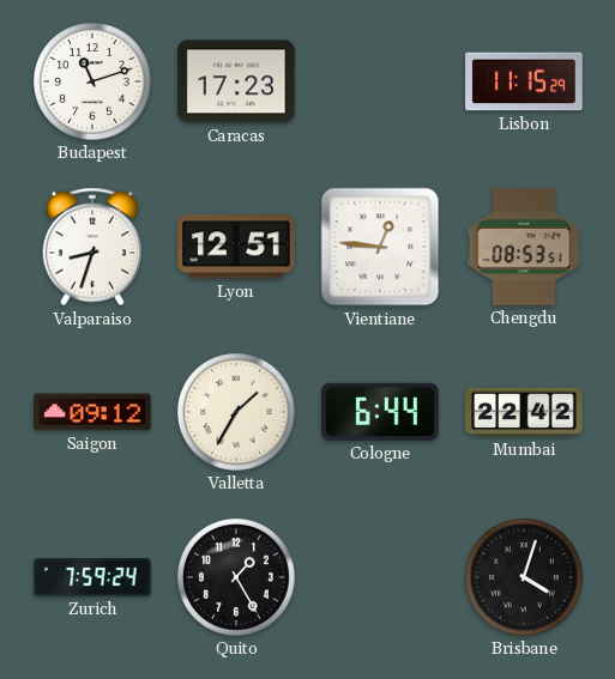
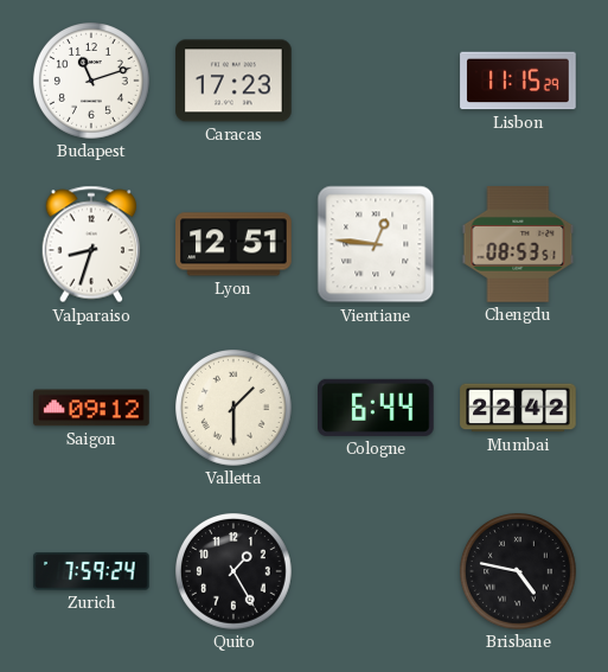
Valletta: 1:35 -> 1:30 (235, 409)
Brisbane: 4:03 -> 4:47 (519, 572)
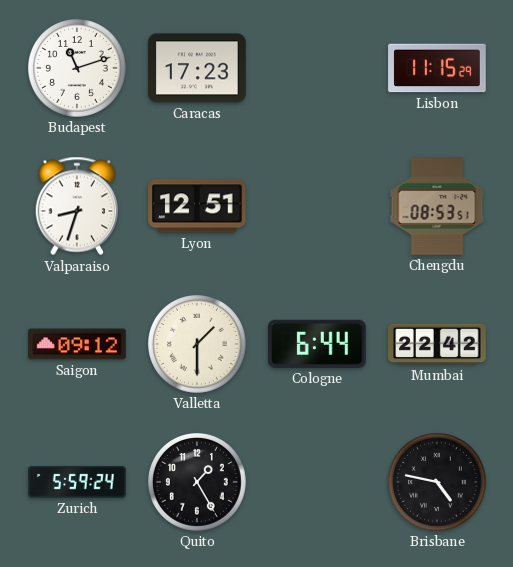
Vientiane: 12:46 -> none (376, 244)
Zurich: 7:59 -> 5:59 (77, 482)
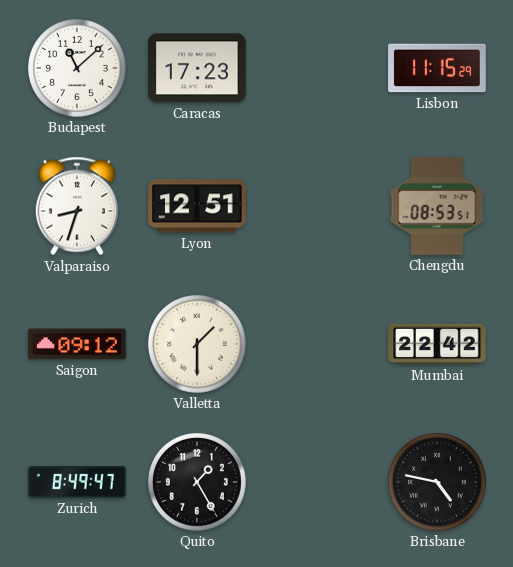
Budapest: 11:12 -> 11:08 (78, 69)
Cologne: 6:44 -> none (318, 344)
Zurich: 5:59 -> 8:49 (77, 482)
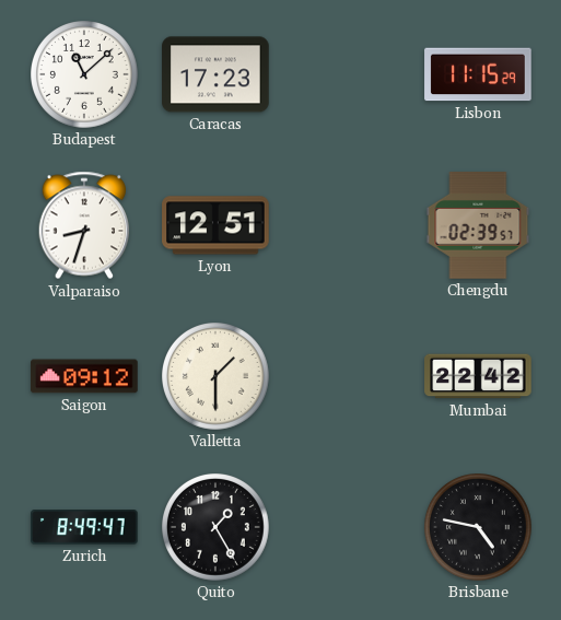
Chengdu: 08:53 -> 02:39 (478, 225)
